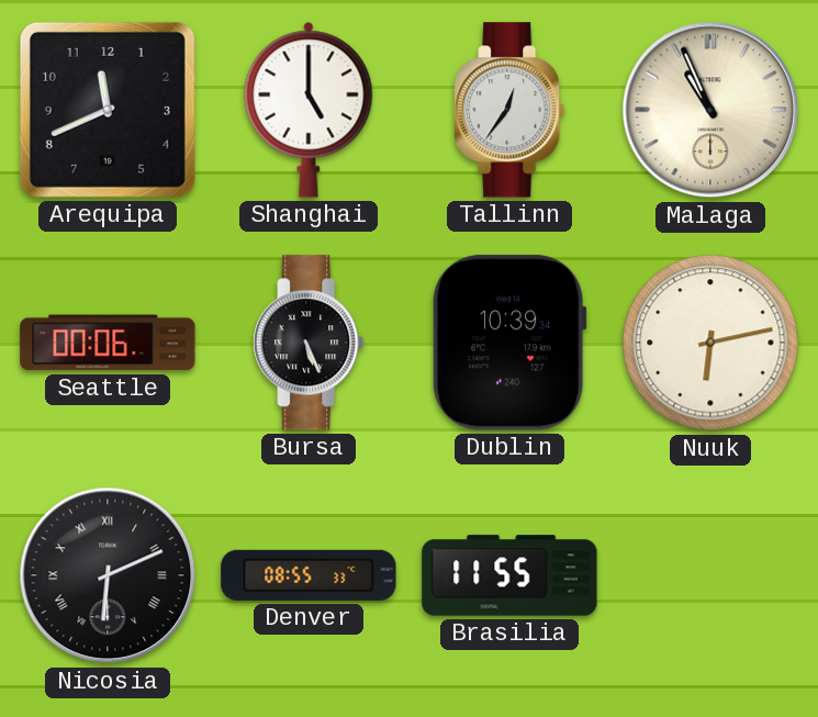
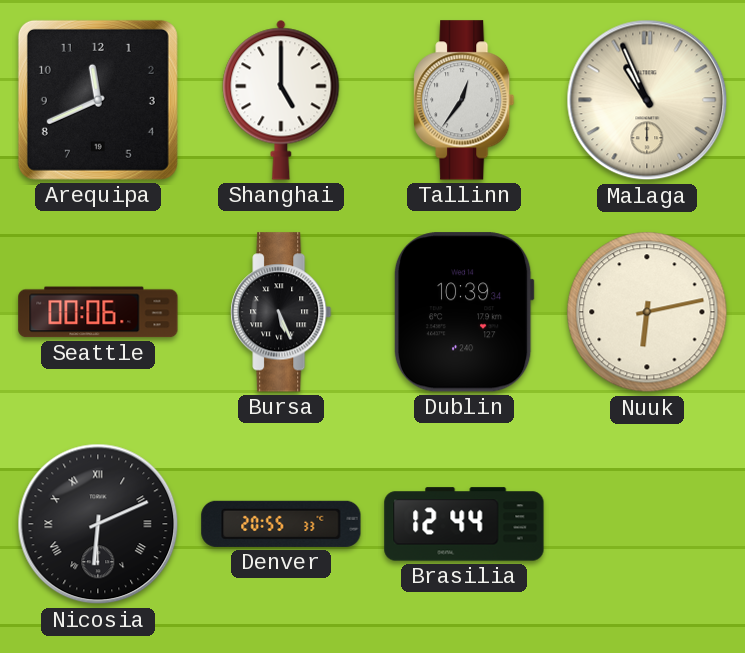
Denver: 08:55 -> 20:55 (281, 524)
Brasilia: 11:55 -> 12:44 (464, 524)
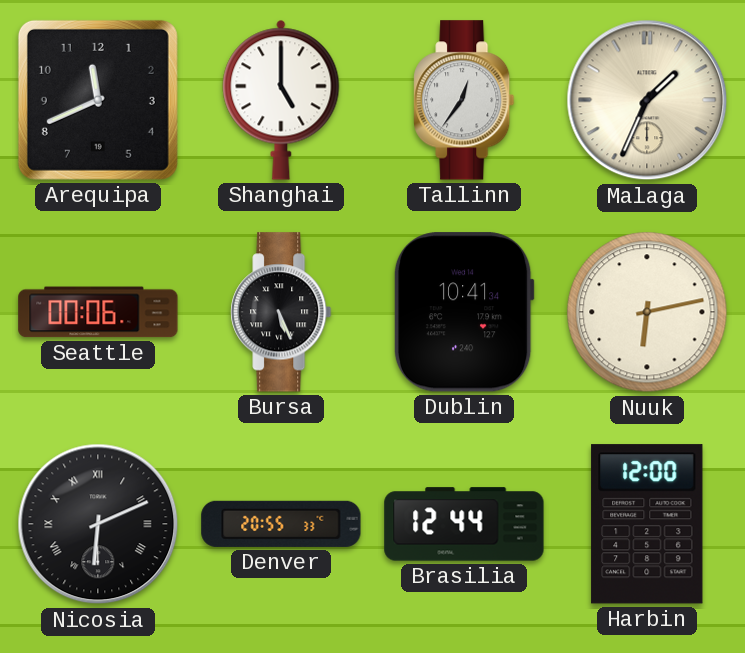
Malaga: 10:56 -> 1:34 (647, 100)
Dublin: 10:39 -> 10:41 (464, 312)
Harbin: none -> 12:00 (647, 524)
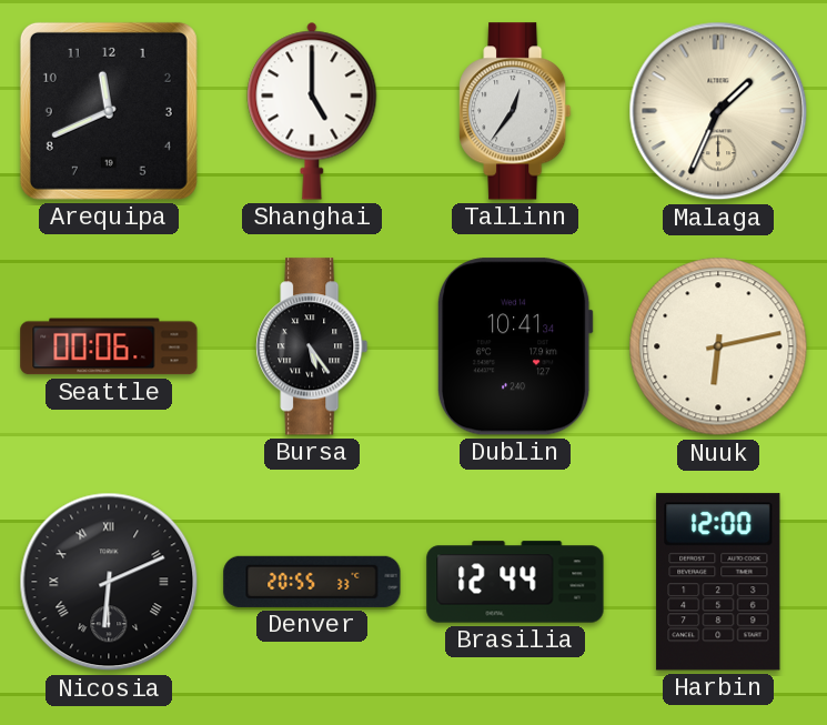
Bursa: 5:26 -> 5:24 (312, 346)
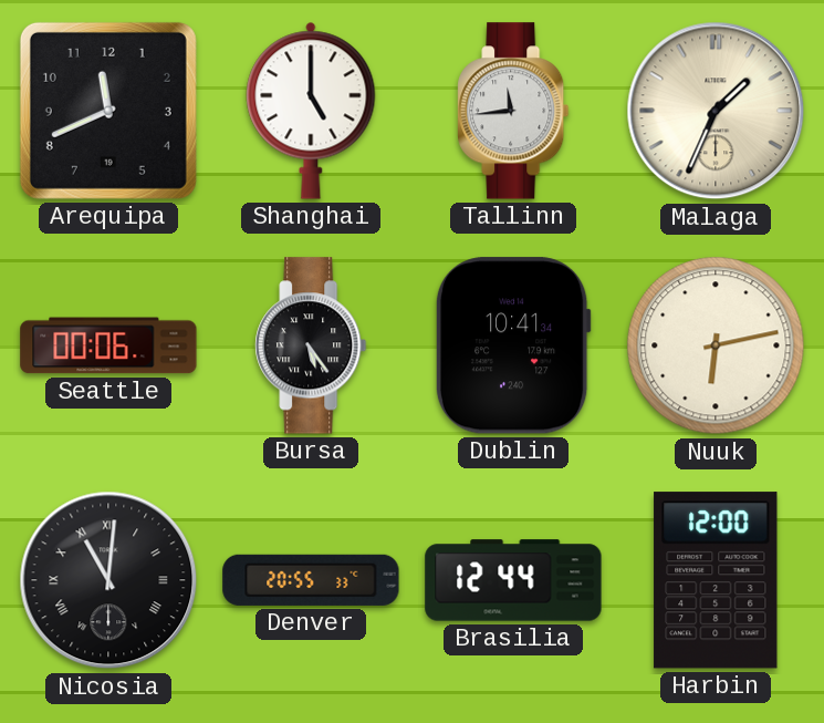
Tallinn: 12:36 -> 11:44 (513, 111)
Nicosia: 6:11 -> 11:01 (108, 580)
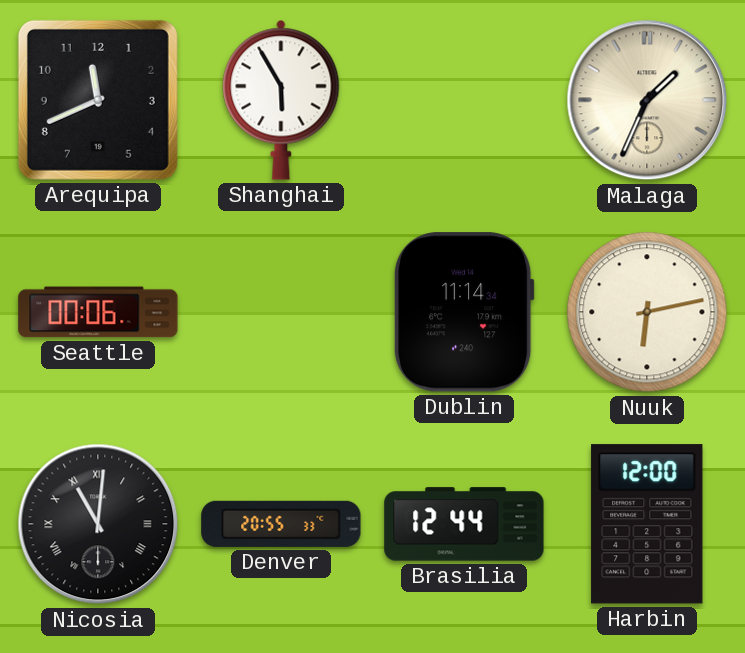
Shanghai: 5:00 -> 5:55 (281, 100)
Tallinn: 11:44 -> none (513, 111)
Bursa: 5:24 -> none (311, 345)
Dublin: 10:41 -> 11:14 (464, 312)
